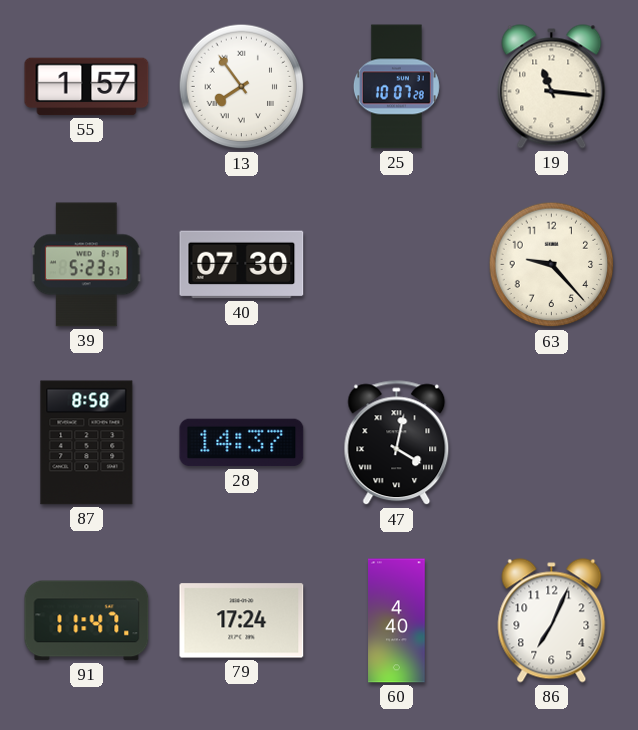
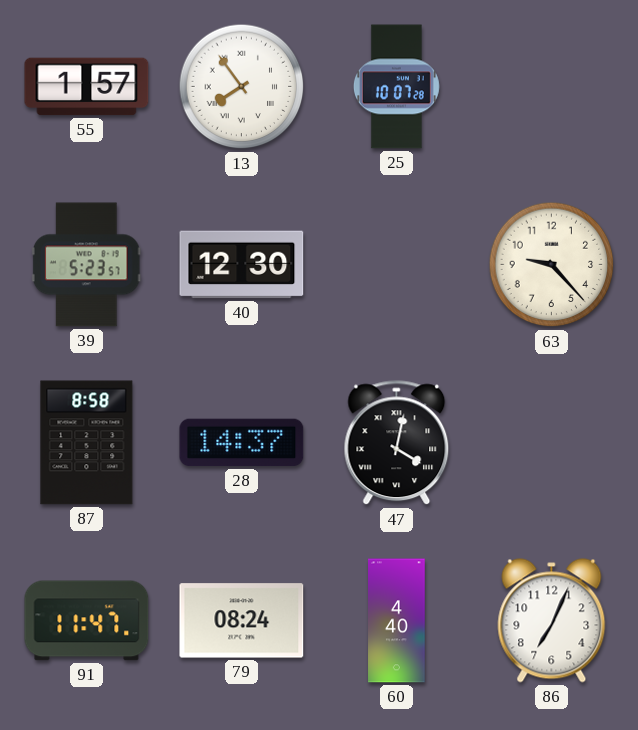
19: 11:16 -> none (552, 87)
40: 07:30 -> 12:30 (242, 265)
79: 17:24 -> 08:24 (242, 621)
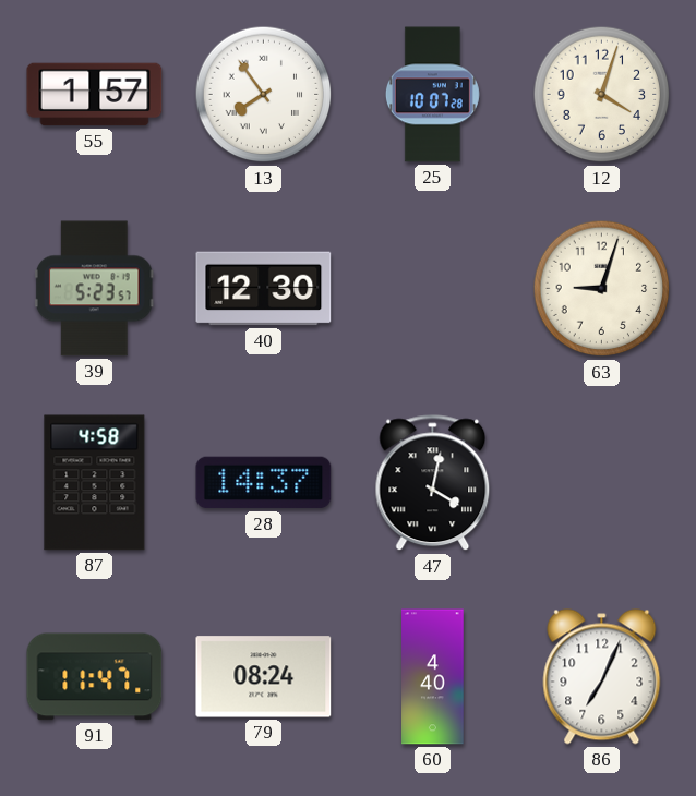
12: none -> 4:03 (602, 95)
63: 9:23 -> 9:03 (602, 289)
87: 8:58 -> 4:58 (95, 483)
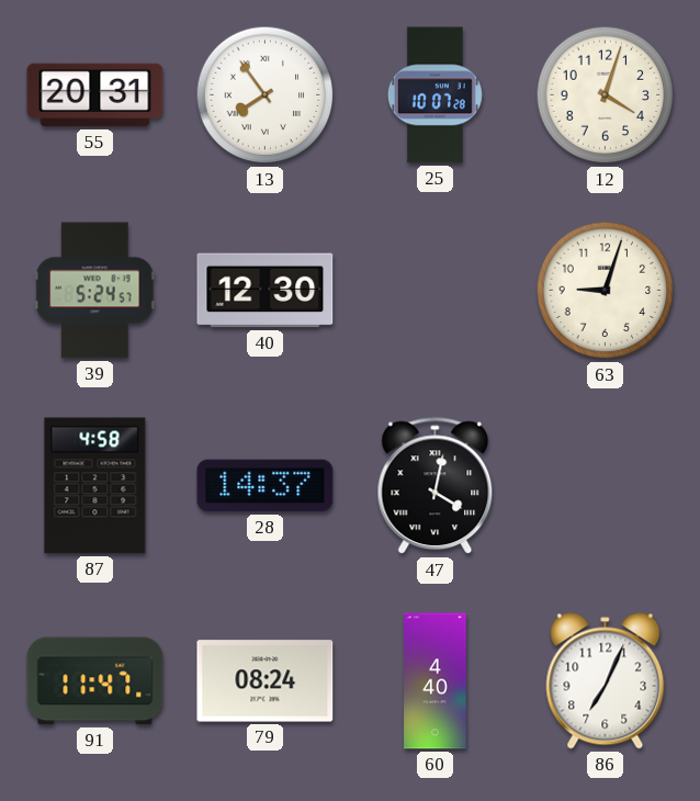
55: 1:57 -> 20:31 (95, 95)
39: 5:23 -> 5:24 (94, 291)
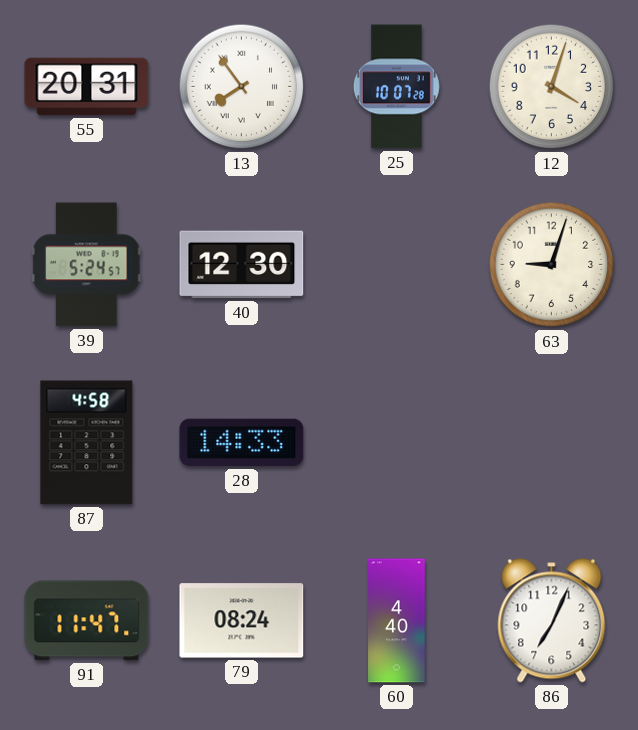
28: 14:37 -> 14:33 (242, 443)
47: 4:02 -> none (436, 486)
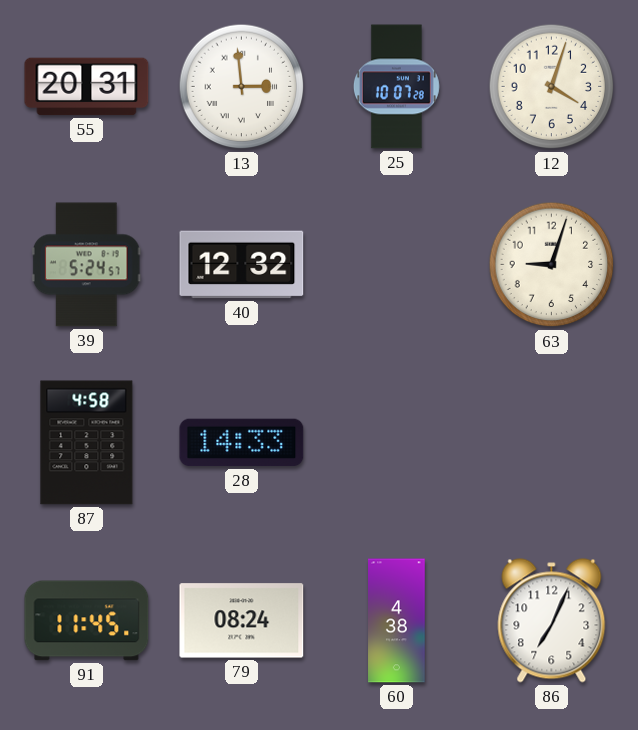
13: 7:54 -> 2:59 (242, 87)
40: 12:30 -> 12:32 (242, 265)
91: 11:47 -> 11:45 (87, 621)
60: 4:40 -> 4:38 (397, 621)
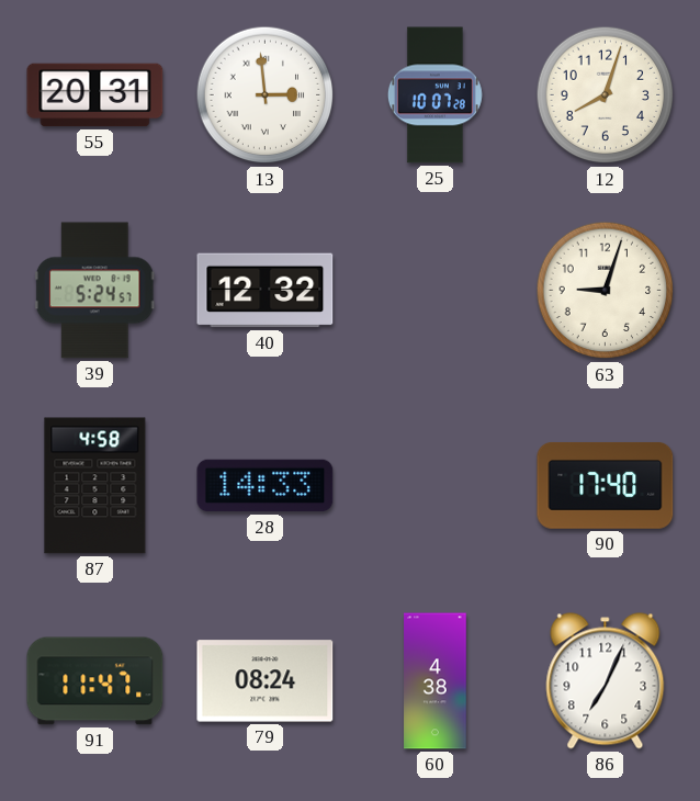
12: 4:03 -> 8:03 (606, 95)
90: none -> 17:40 (606, 486)
91: 11:45 -> 11:47 (95, 681)
